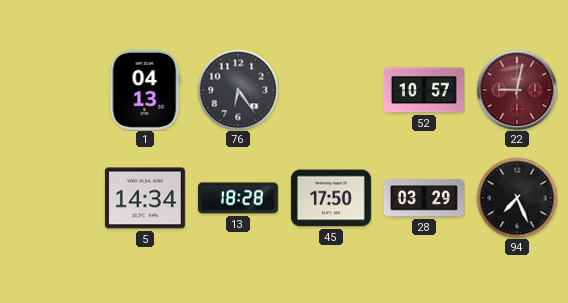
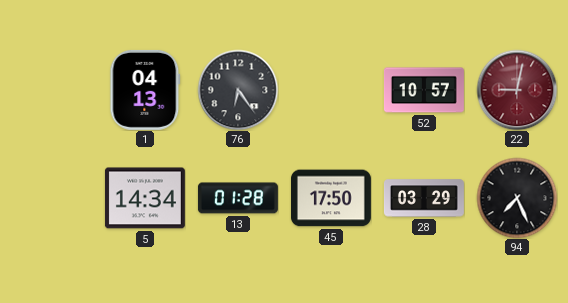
13: 18:28 -> 01:28 (238, 198)
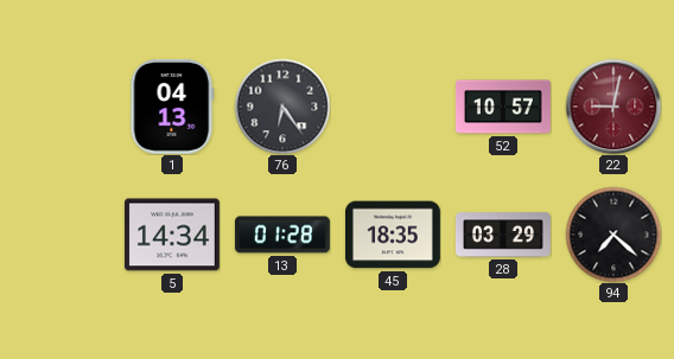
45: 17:50 -> 18:35 (393, 235)
94: 7:26 -> 7:22 (613, 235)
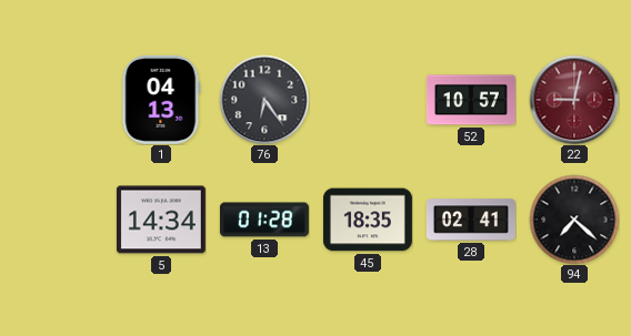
28: 03:29 -> 02:41 (471, 220)
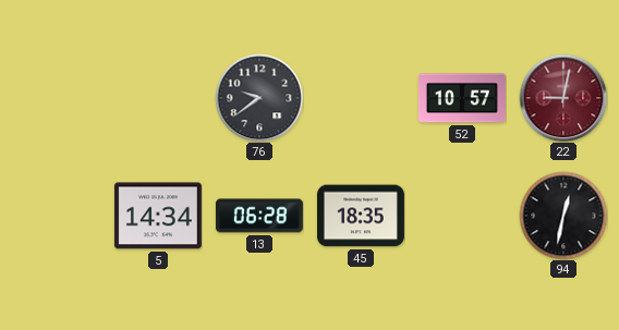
1: 04:13 -> none (161, 100)
76: 6:24 -> 9:39 (259, 98)
13: 01:28 -> 06:28 (259, 216)
28: 02:41 -> none (471, 220)
94: 7:22 -> 12:32 (563, 216)
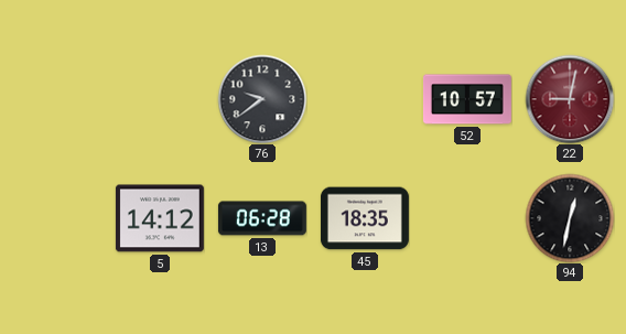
5: 14:34 -> 14:12 (160, 218)
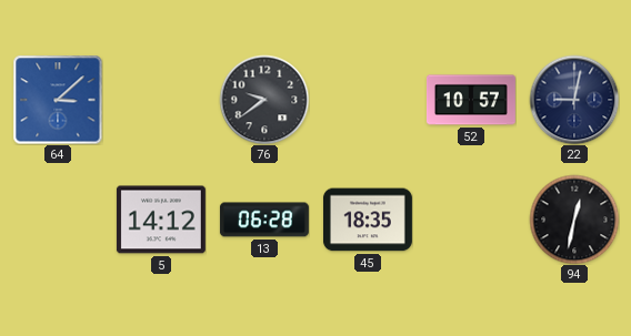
64: none -> 3:08 (58, 100)
22 dial: burgundy -> navy (574, 100)
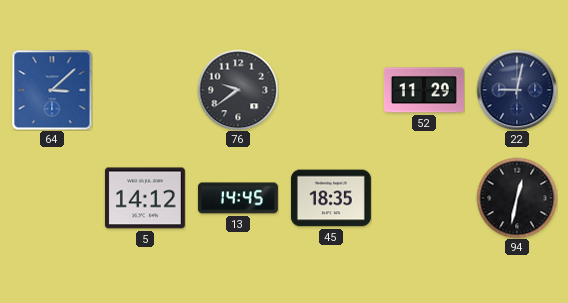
52: 10:57 -> 11:29 (424, 90)
13: 06:28 -> 14:45 (238, 198)
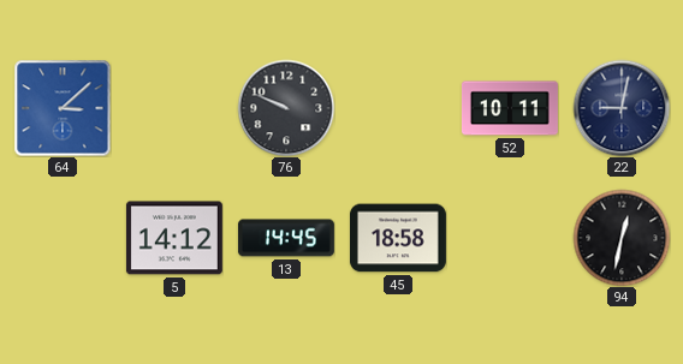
76: 9:39 -> 9:49 (286, 108)
52: 11:29 -> 10:11 (510, 108)
45: 18:35 -> 18:58 (398, 238)
